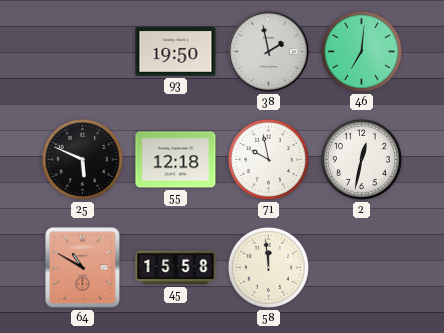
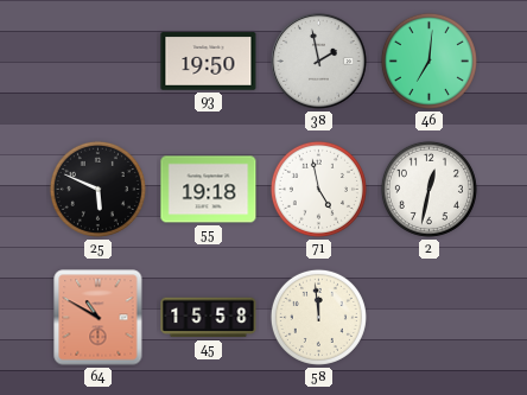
55: 12:18 -> 19:18 (209, 190)
71: 9:58 -> 4:58 (318, 189)
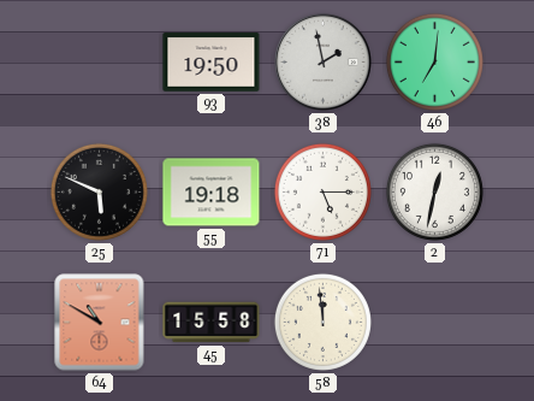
71: 4:58 -> 5:15 (322, 191)
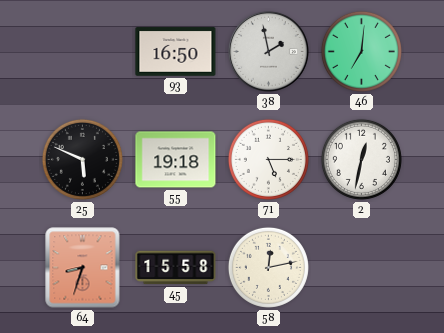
93: 19:50 -> 16:50 (176, 52)
64: 10:50 -> 8:33 (83, 268)
58: 11:59 -> 12:13 (268, 267)
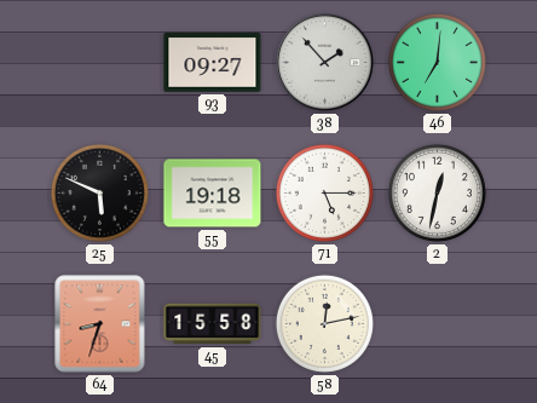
93: 16:50 -> 09:27 (213, 63)
38: 1:58 -> 1:53 (325, 63)
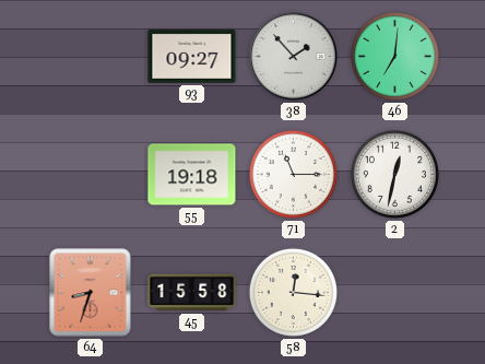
25: 5:49 -> none (99, 192)
71: 5:15 -> 11:15 (293, 174)
58: 12:13 -> 12:16 (293, 292)
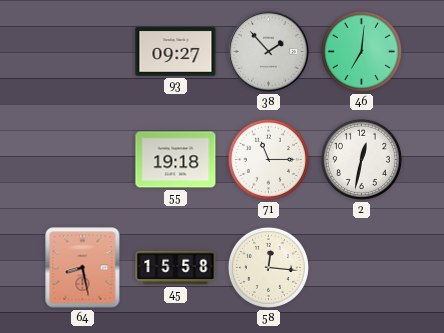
64: 8:33 -> 8:28 (83, 268)
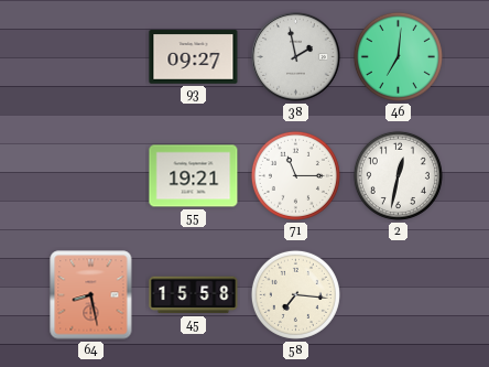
38: 1:53 -> 1:58 (296, 57)
55: 19:18 -> 19:21 (194, 176)
58: 12:16 -> 7:16 (295, 294)
